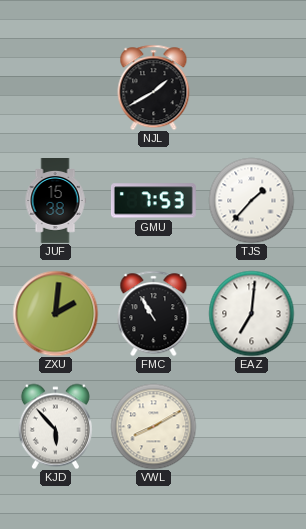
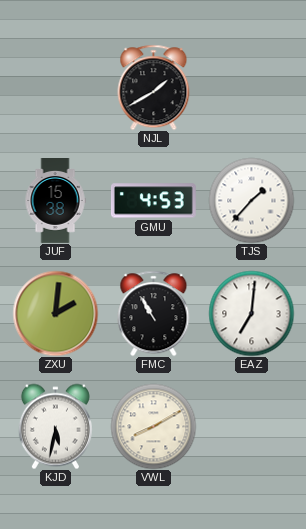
GMU: 7:53 -> 4:53 (153, 201)
KJD: 5:53 -> 5:32 (55, 426)
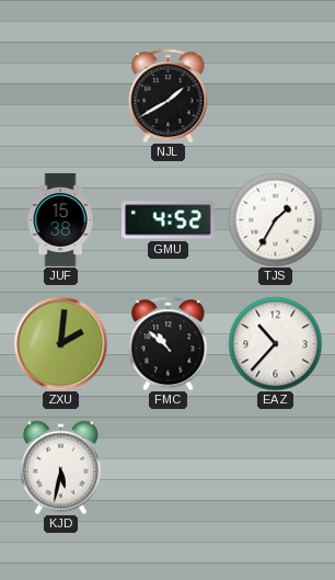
GMU: 4:53 -> 4:52 (168, 220)
TJS: 1:37 -> 1:35 (275, 219)
FMC: 10:55 -> 10:52 (169, 343)
EAZ: 7:01 -> 10:37 (275, 343)
VWL: 8:10 -> none (153, 426)
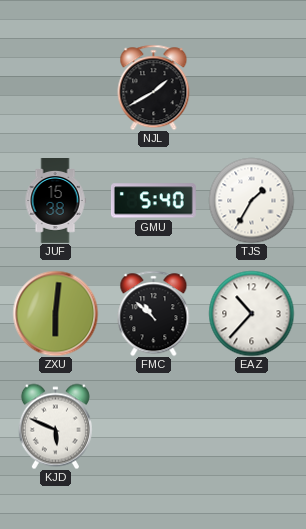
GMU: 4:52 -> 5:40 (153, 201)
ZXU: 2:01 -> 6:01 (55, 313)
KJD: 5:32 -> 5:49 (55, 426)
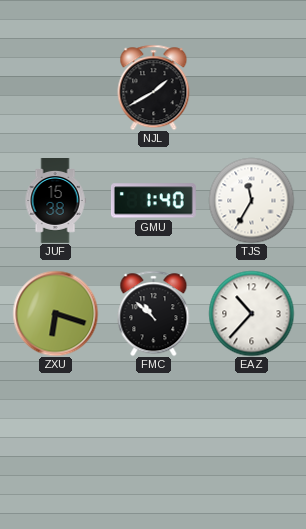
GMU: 5:40 -> 1:40 (153, 201)
TJS: 1:35 -> 11:35 (251, 200)
ZXU: 6:01 -> 6:18 (55, 313)
KJD: 5:49 -> none (55, 426)
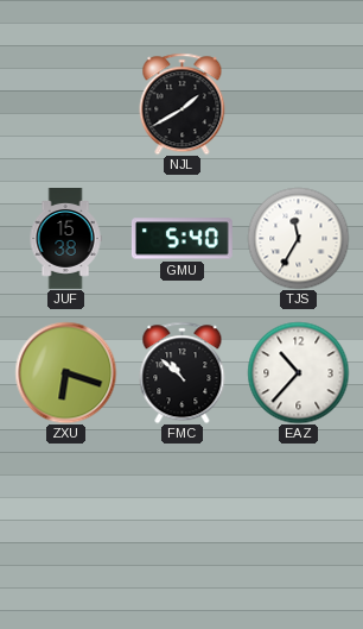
GMU: 1:40 -> 5:40 (181, 239)
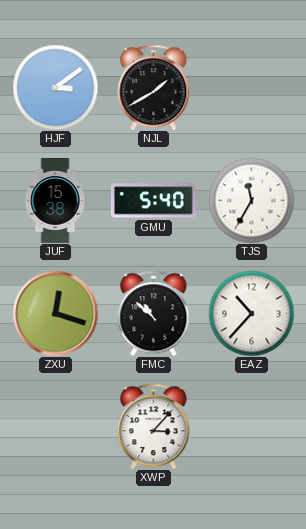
HJF: none -> 3:09 (55, 87)
ZXU: 6:18 -> 12:18 (55, 313)
XWP: none -> 3:07 (154, 426)
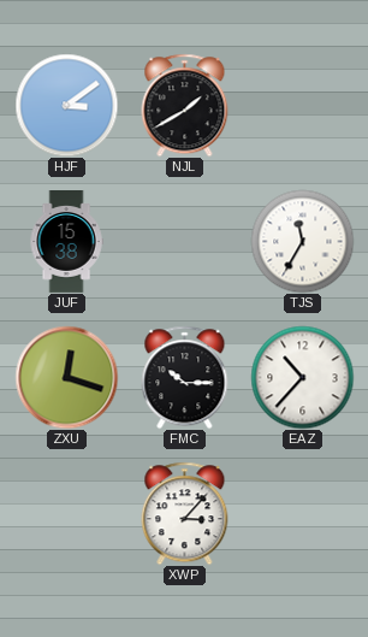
GMU: 5:40 -> none (153, 201)
FMC: 10:52 -> 10:15 (185, 377)
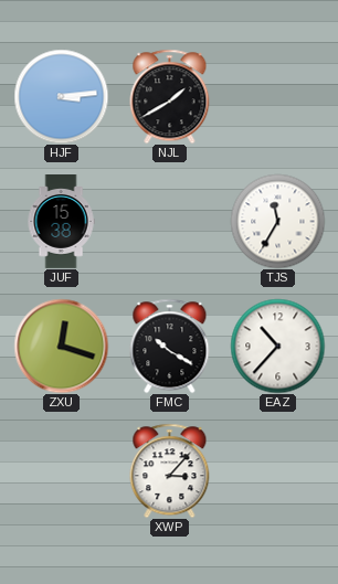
HJF: 3:09 -> 3:14 (61, 96)
FMC: 10:15 -> 10:20 (170, 346)
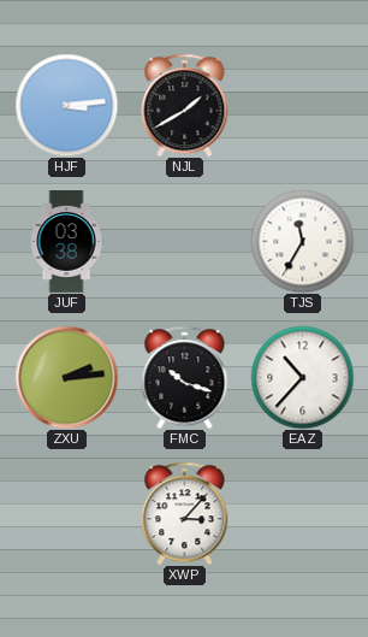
JUF: 15:38 -> 03:38 (66, 242)
ZXU: 12:18 -> 2:14 (66, 377)
FMC: 10:20 -> 10:18 (185, 377)
